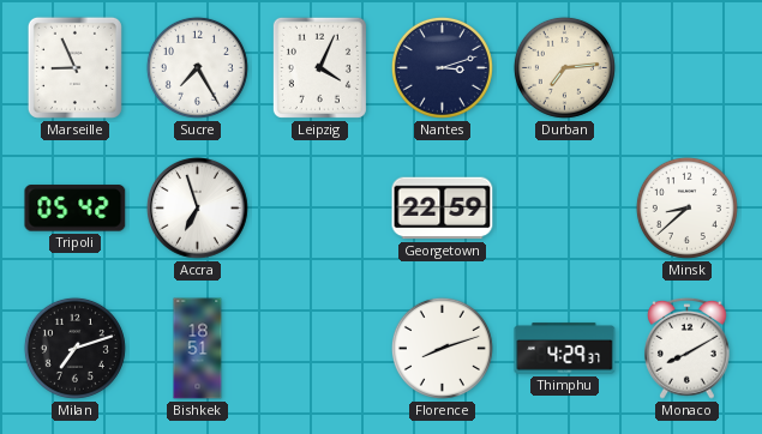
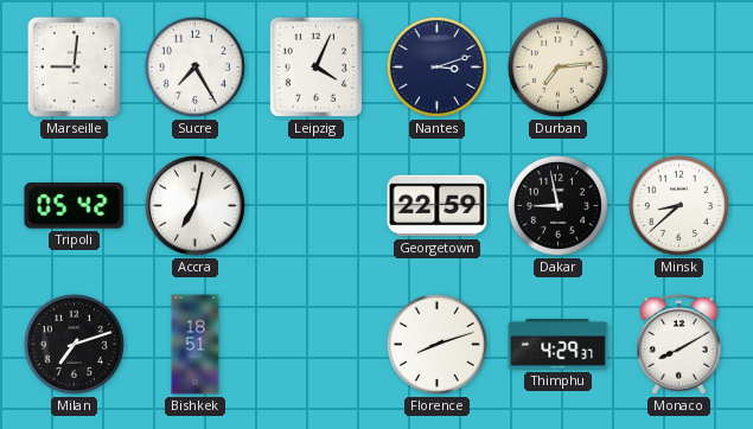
Marseille: 8:56 -> 9:01 (74, 66)
Accra: 6:57 -> 7:02 (194, 205)
Dakar: none -> 8:58 (557, 205)
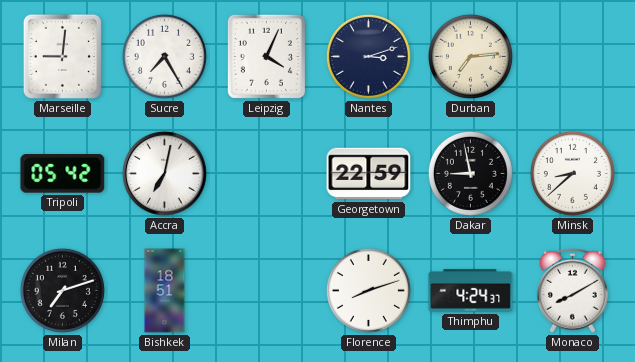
Thimphu: 4:29 -> 4:24 (471, 291)
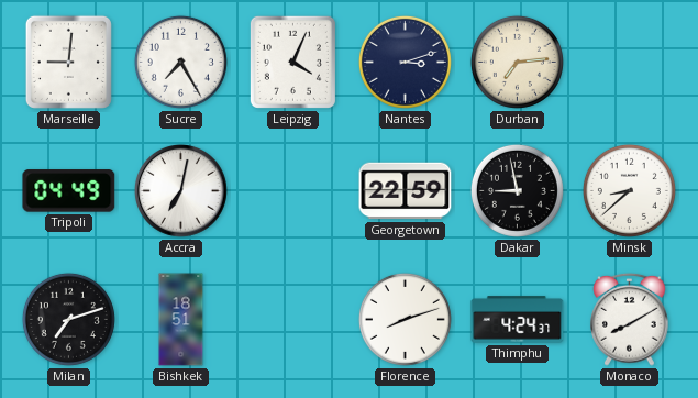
Tripoli: 05:42 -> 04:49 (69, 191)
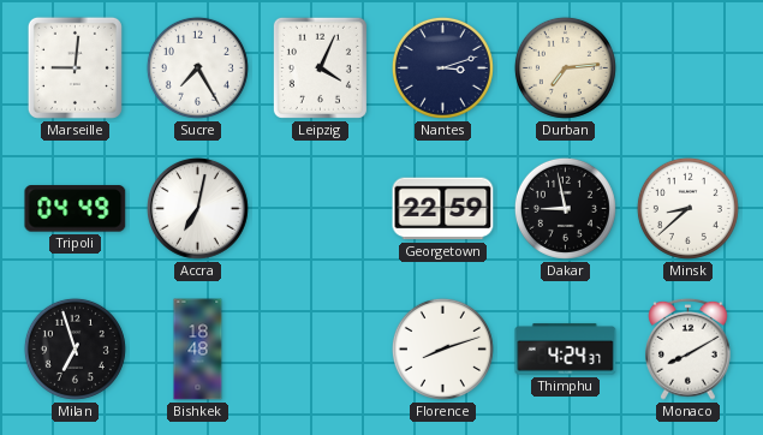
Milan: 7:12 -> 6:57 (74, 348)
Bishkek: 18:51 -> 18:48 (198, 350)
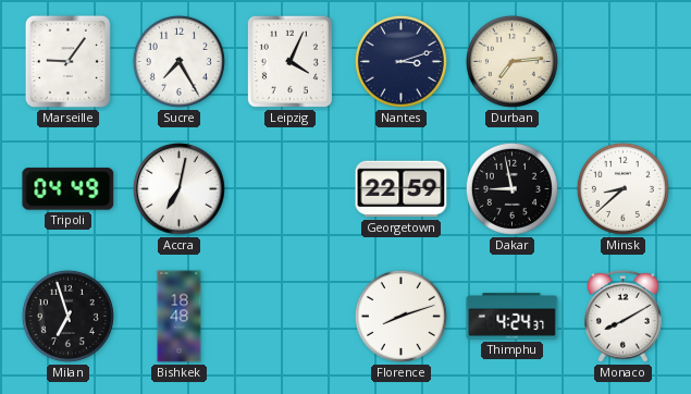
Marseille: 9:01 -> 9:06 (67, 61)
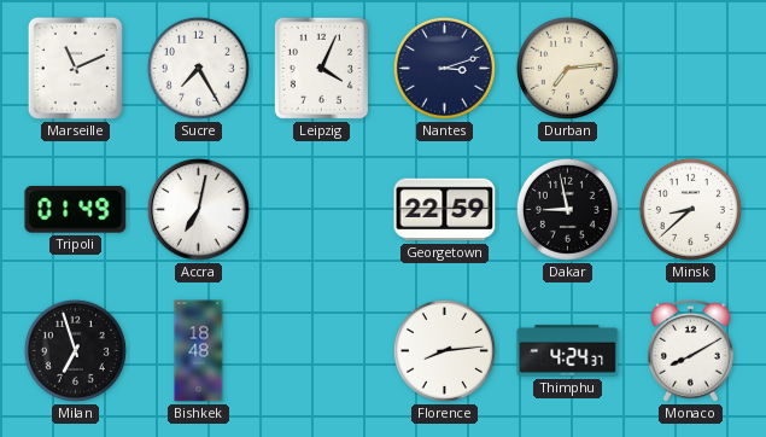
Marseille: 9:06 -> 11:11 (75, 68)
Tripoli: 04:49 -> 01:49 (76, 210)
Florence: 8:12 -> 8:14 (444, 350)
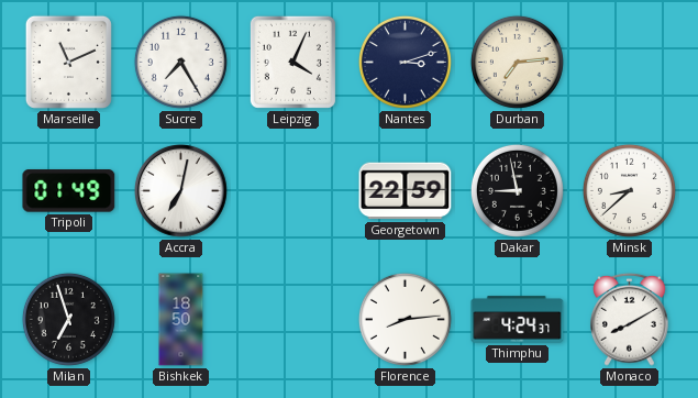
Bishkek: 18:48 -> 18:50 (181, 320)
